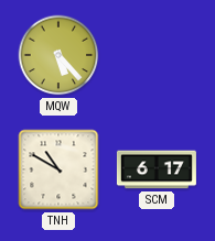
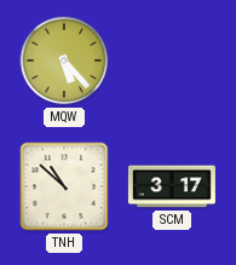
TNH: 10:50 -> 10:52 (64, 186)
SCM: 6:17 -> 3:17 (172, 186)
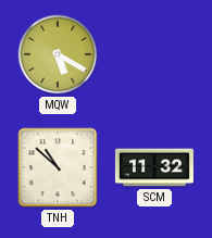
MQW: 5:23 -> 5:20 (58, 54)
SCM: 3:17 -> 11:32 (154, 167)
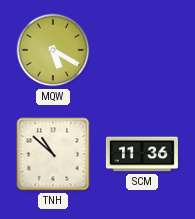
SCM: 11:32 -> 11:36 (142, 154)
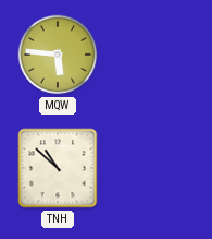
MQW: 5:20 -> 5:46 (58, 55)
SCM: 11:36 -> none (142, 154)
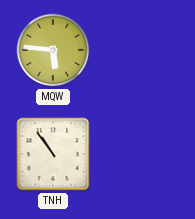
TNH: 10:52 -> 10:54 (53, 154)
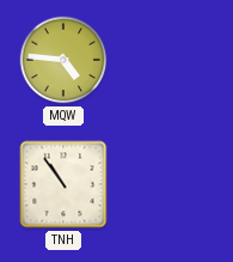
MQW: 5:46 -> 4:46 (63, 60)
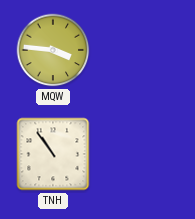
MQW: 4:46 -> 3:46 (53, 50)
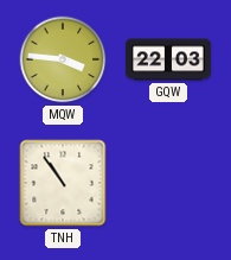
GQW: none -> 22:03 (168, 59)
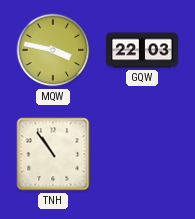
MQW: 3:46 -> 3:47 (53, 50)
